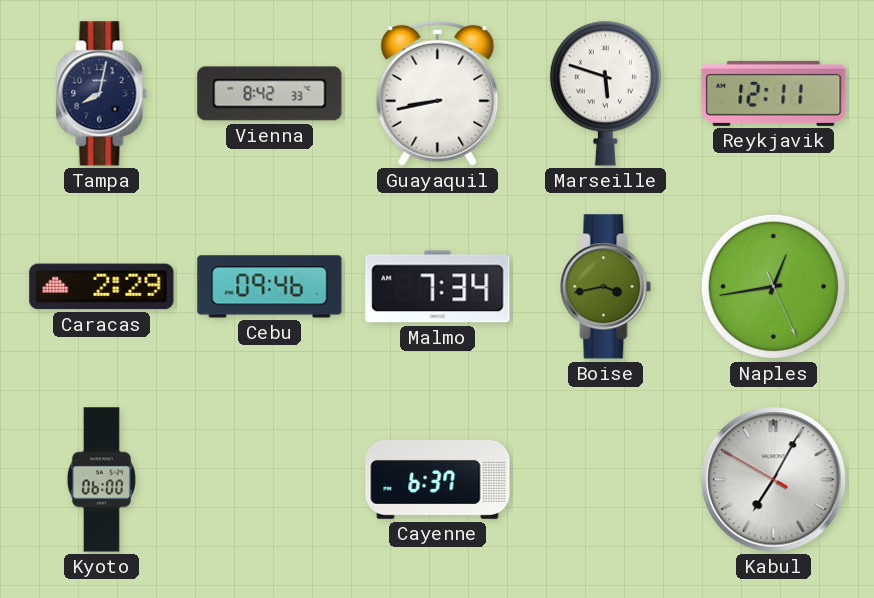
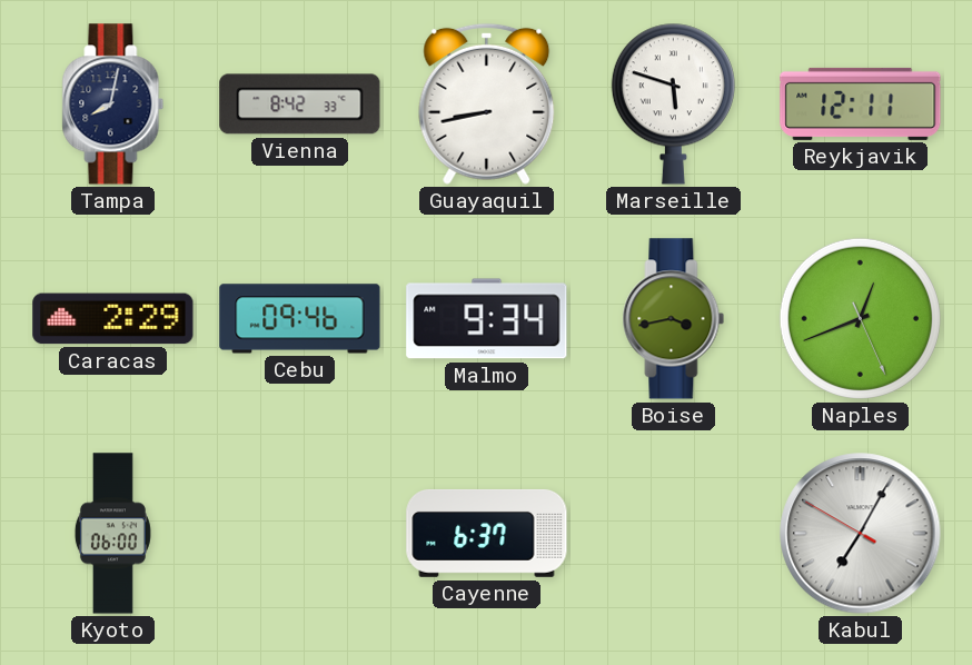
Malmo: 7:34 -> 9:34 (487, 319)
Naples: 12:43 -> 12:41 (860, 318)
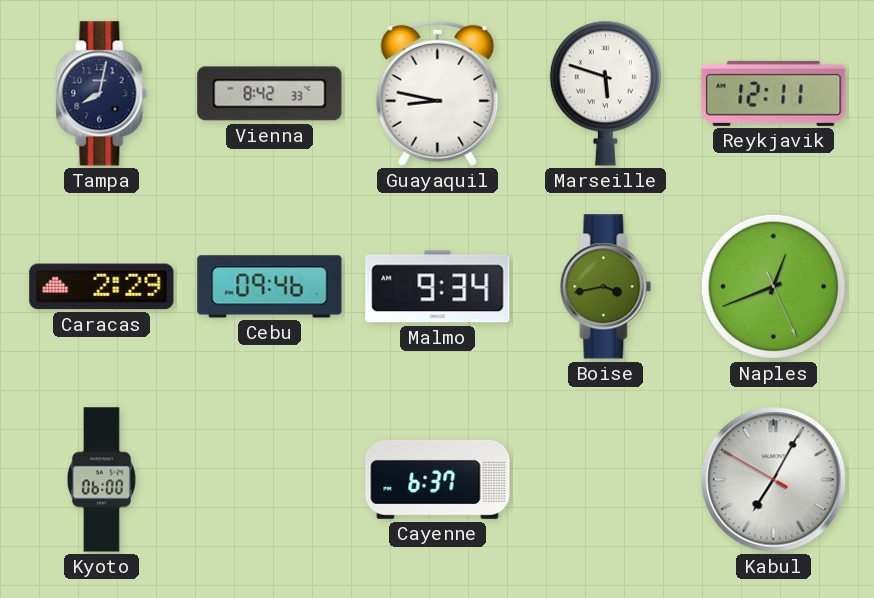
Guayaquil: 8:43 -> 8:47 (438, 93)
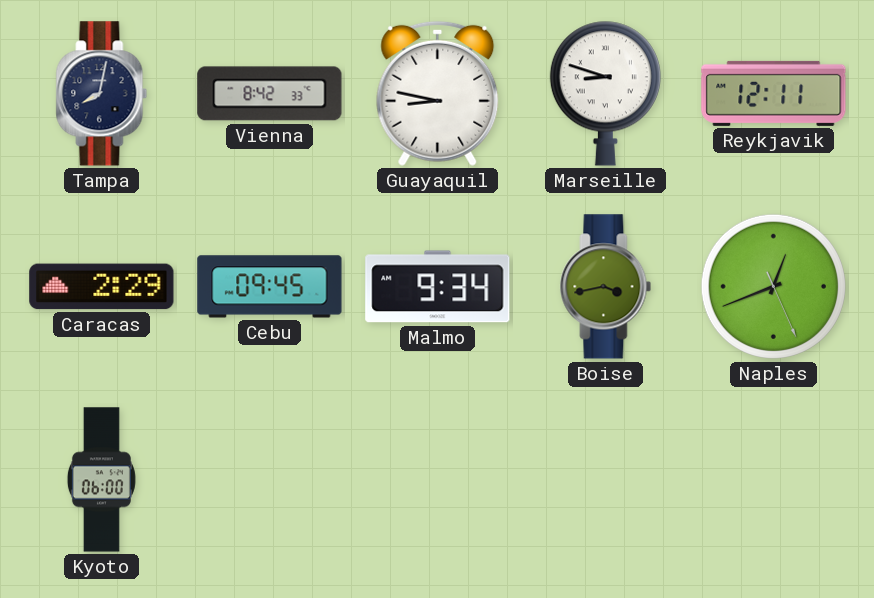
Marseille: 5:48 -> 8:48 (605, 93)
Cebu: 09:46 -> 09:45 (270, 287)
Cayenne: 6:37 -> none (438, 479)
Kabul: 7:04 -> none (774, 480)
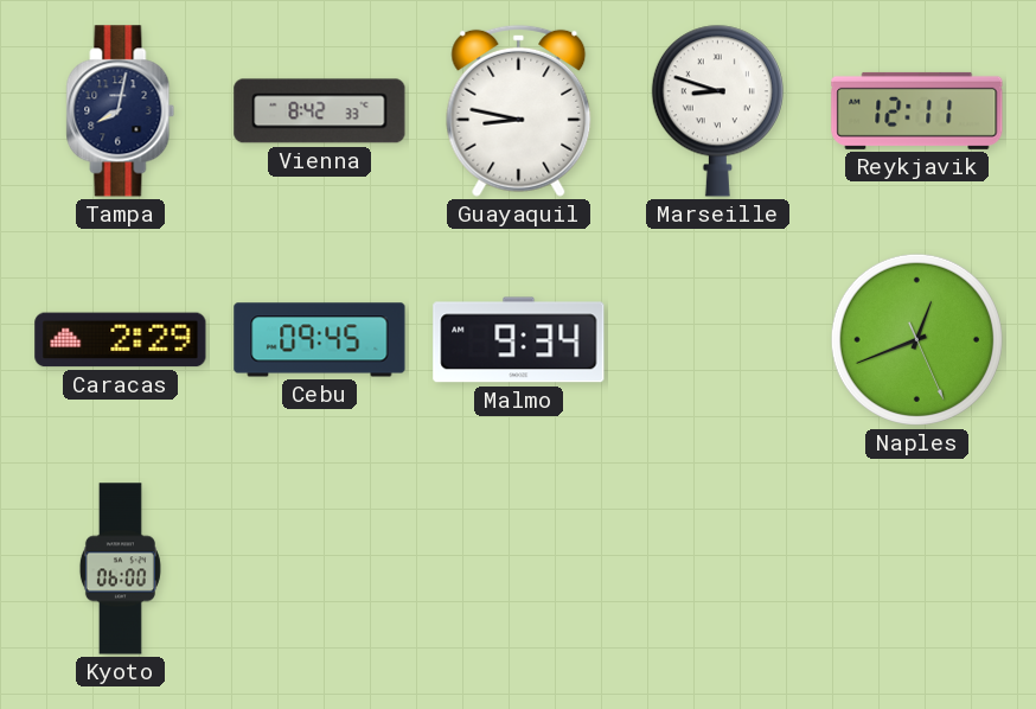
Boise: 3:43 -> none (606, 287)
